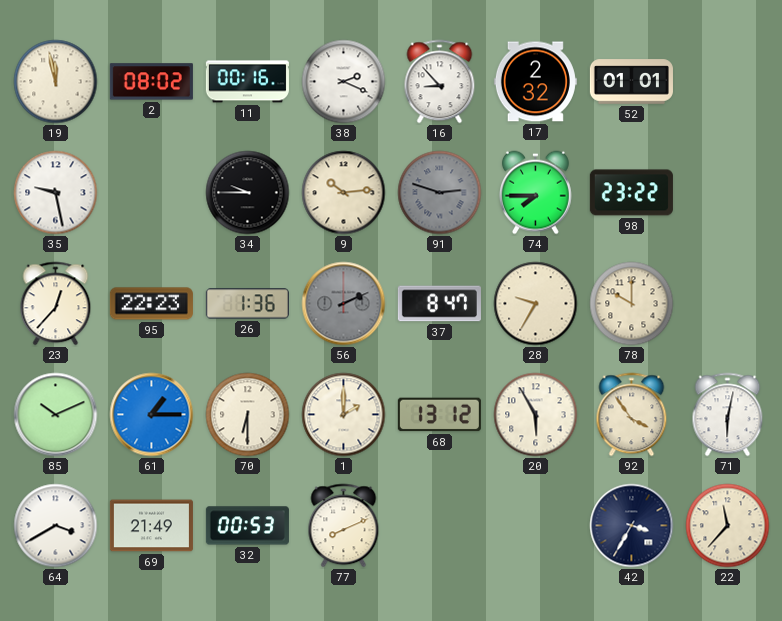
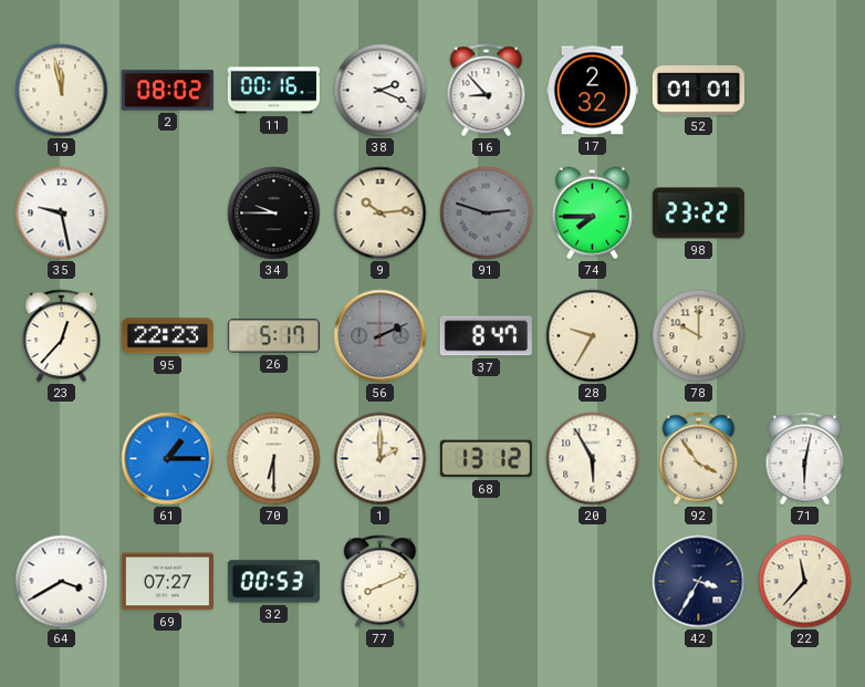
26: 1:36 -> 5:17 (273, 336)
85: 10:11 -> none (56, 415)
69: 21:49 -> 07:27 (167, 582)
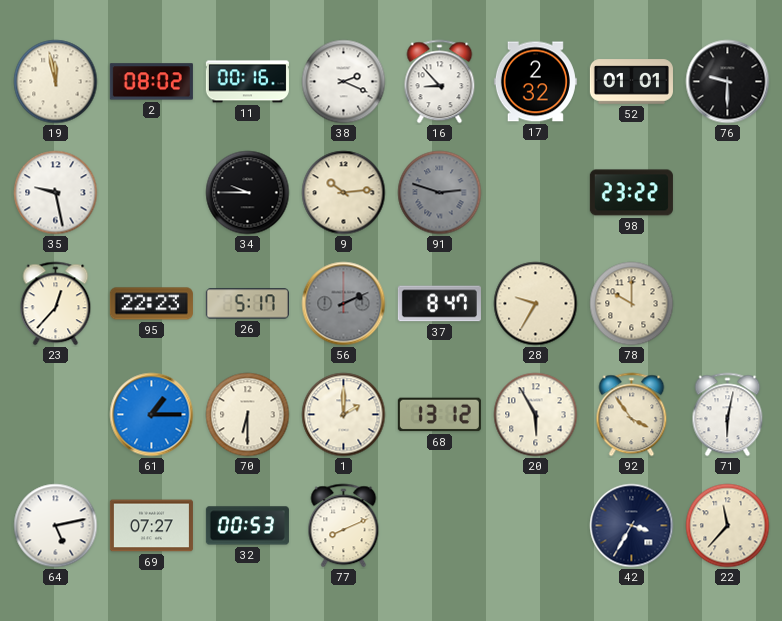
76: none -> 9:30 (728, 82)
74: 7:45 -> none (592, 214)
64: 3:40 -> 5:13 (56, 526)
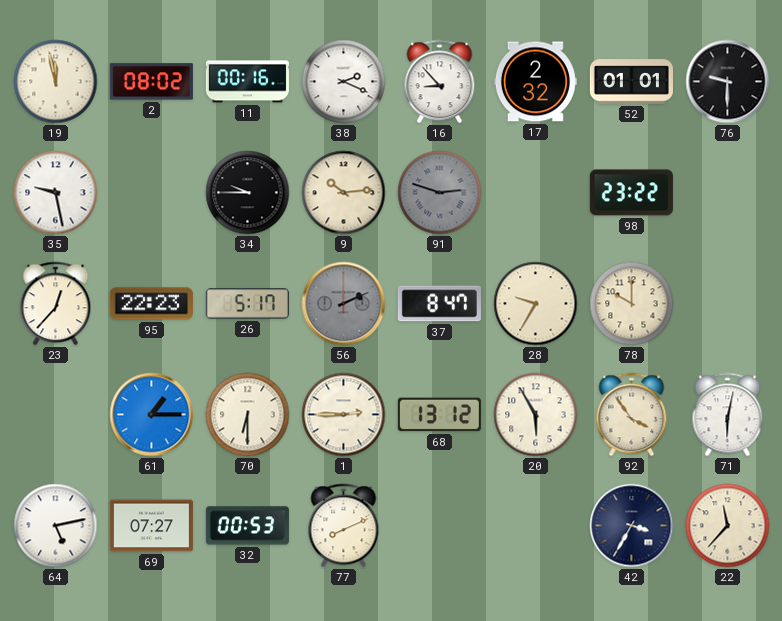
1: 2:00 -> 2:45 (344, 415)
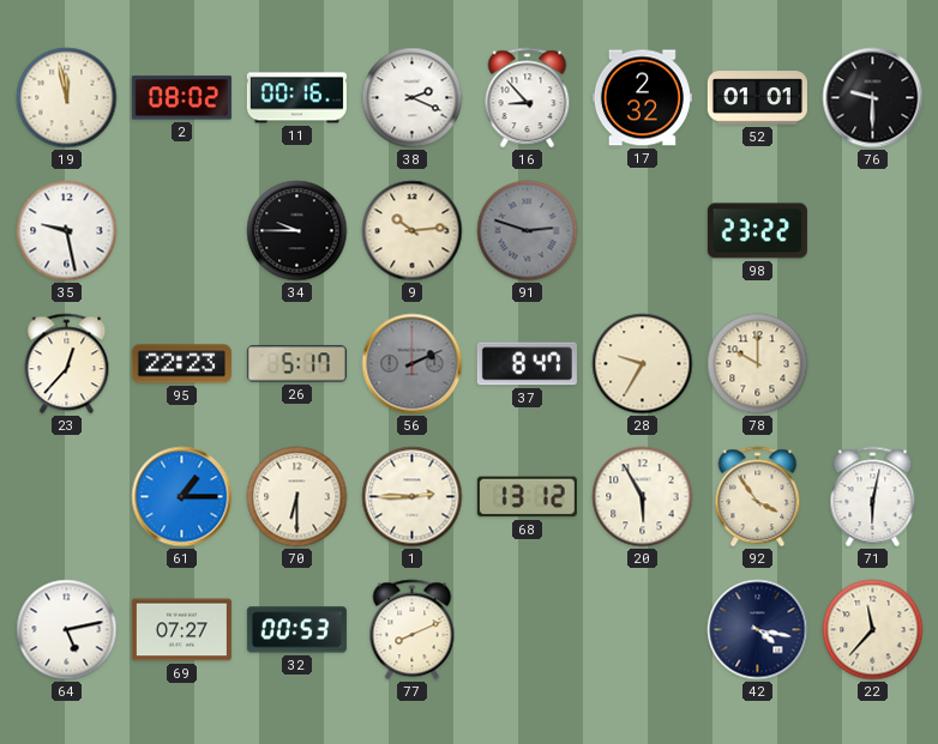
42: 3:35 -> 4:17 (758, 630)
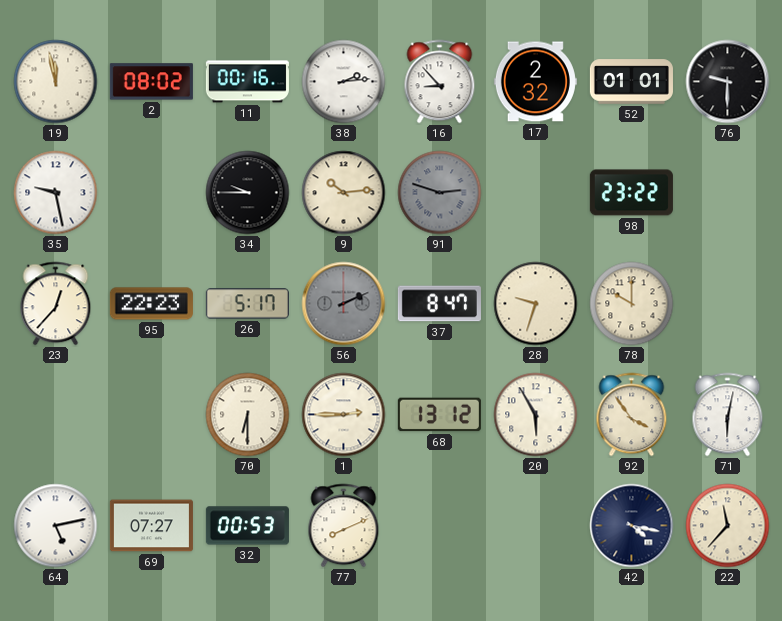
38: 2:19 -> 2:14 (344, 82)
28: 9:35 -> 9:33 (536, 304)
61: 1:15 -> none (182, 497)
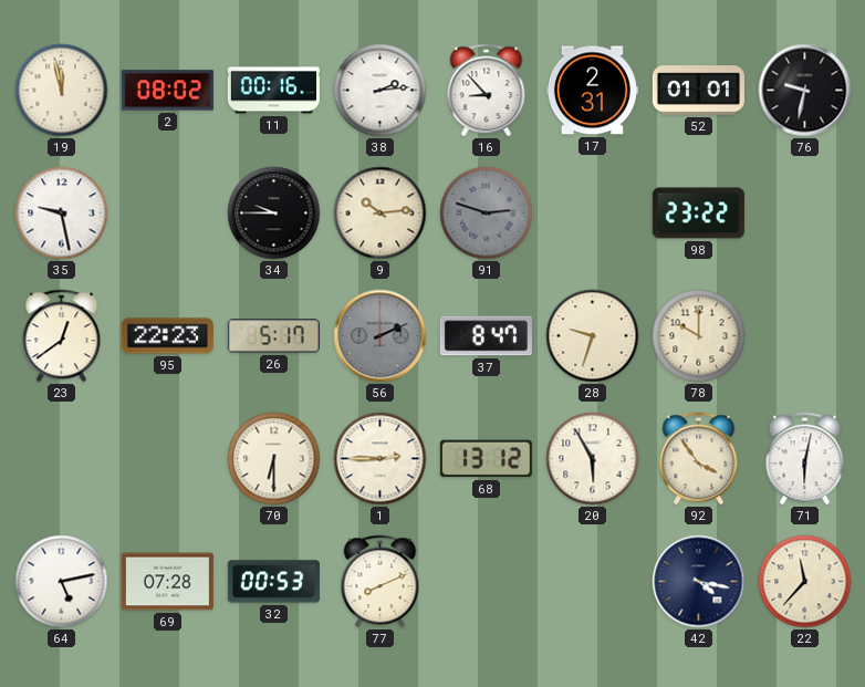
17: 2:32 -> 2:31 (592, 91)
76: 9:30 -> 9:32 (805, 91)
23: 12:37 -> 12:39 (62, 336)
69: 07:27 -> 07:28 (167, 582)
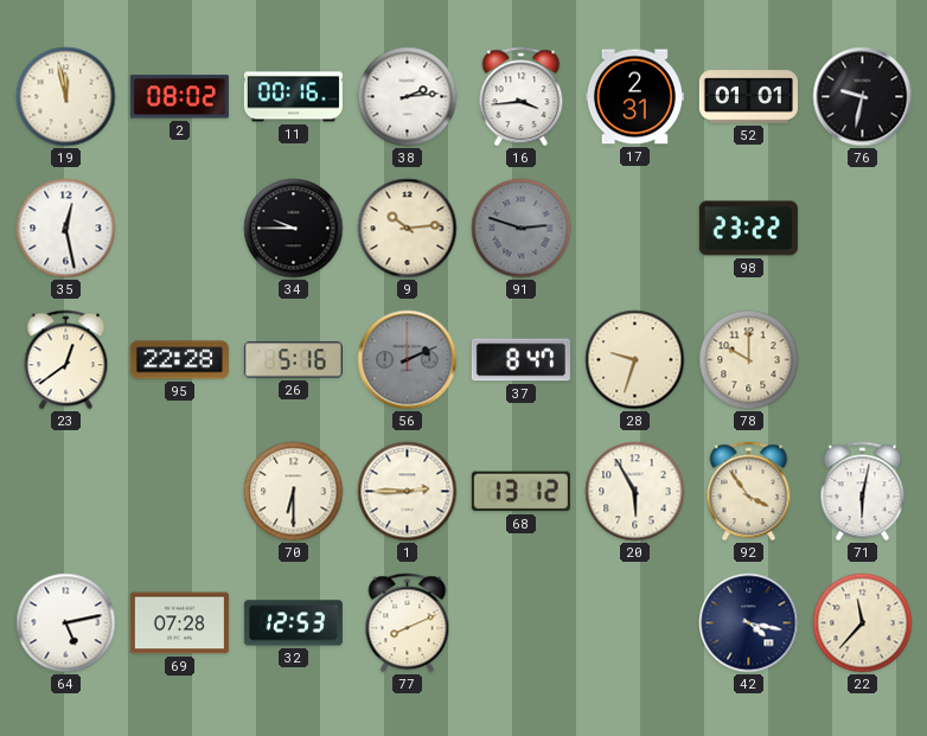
16: 8:53 -> 3:44 (522, 97)
35: 9:28 -> 12:28 (66, 229)
95: 22:23 -> 22:28 (179, 360)
26: 5:17 -> 5:16 (293, 360)
32: 00:53 -> 12:53 (293, 623)
